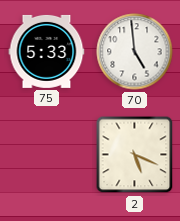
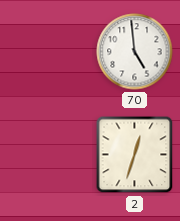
75: 5:33 -> none (47, 51)
2: 5:19 -> 12:33 (135, 155)
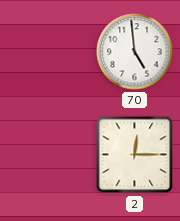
2: 12:33 -> 12:15 (135, 155)
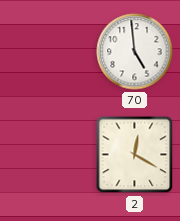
2: 12:15 -> 12:20 (135, 155)
